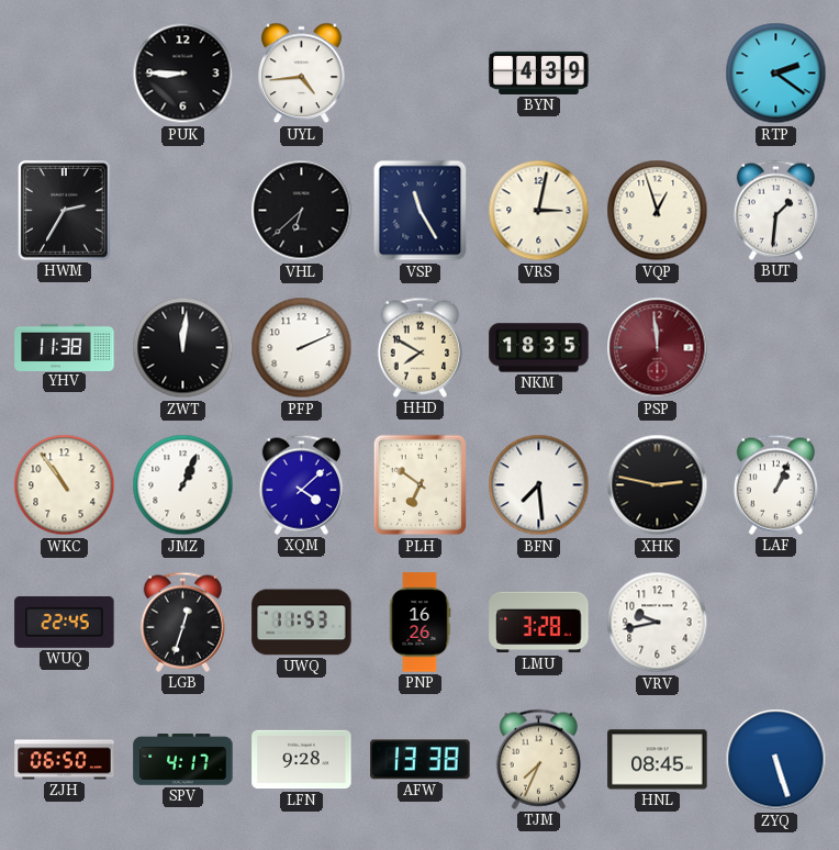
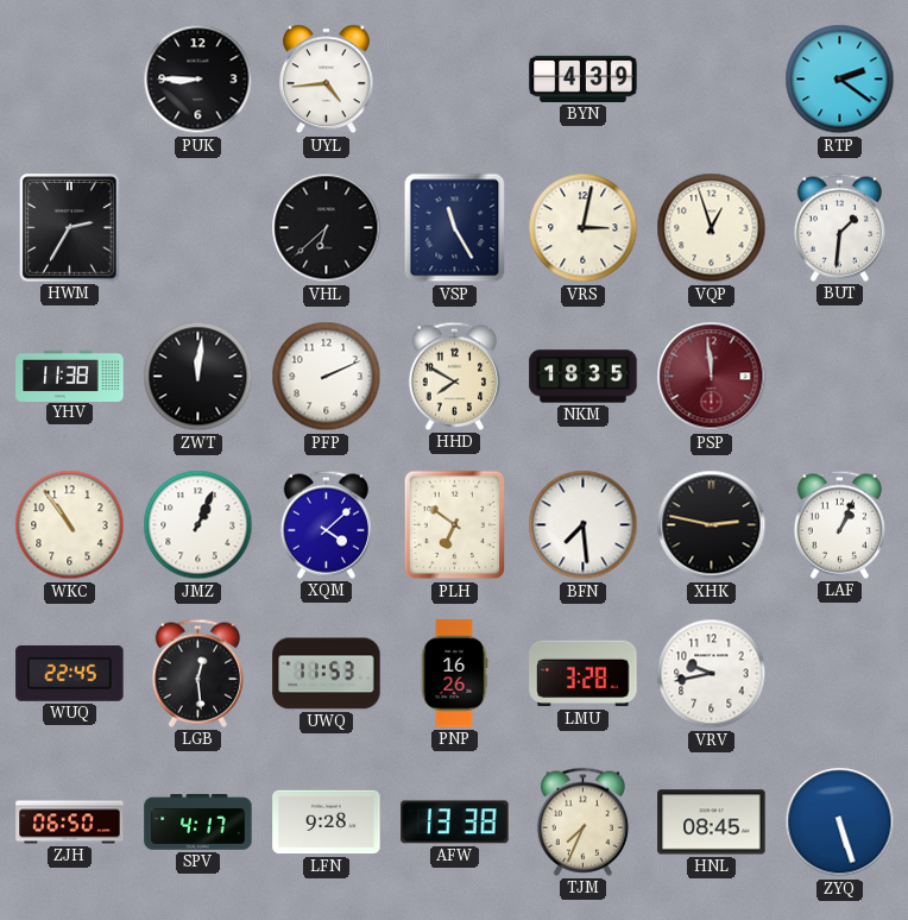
LGB: 12:33 -> 12:29 (197, 673)
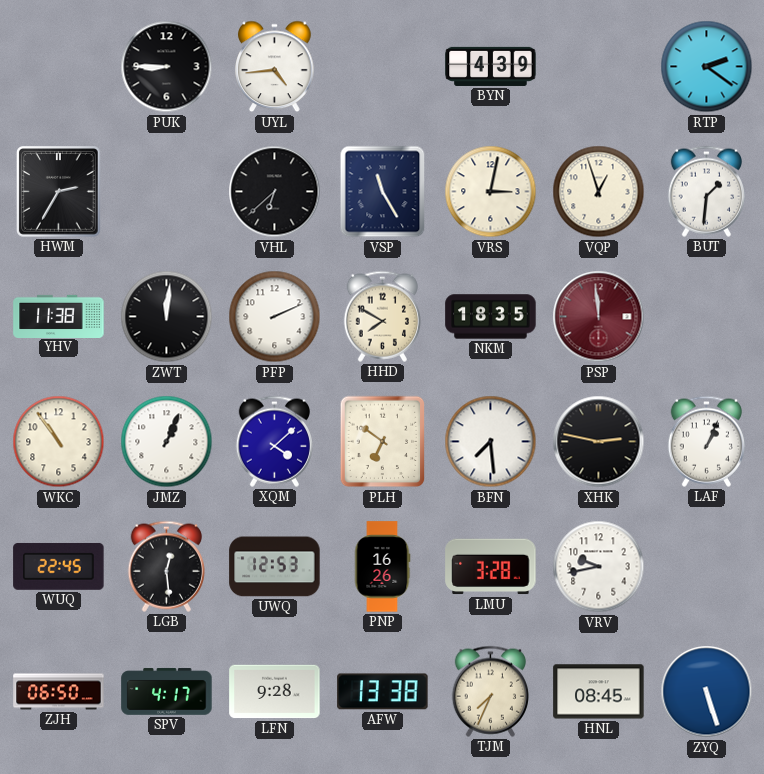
UWQ: 11:53 -> 12:53 (275, 567)
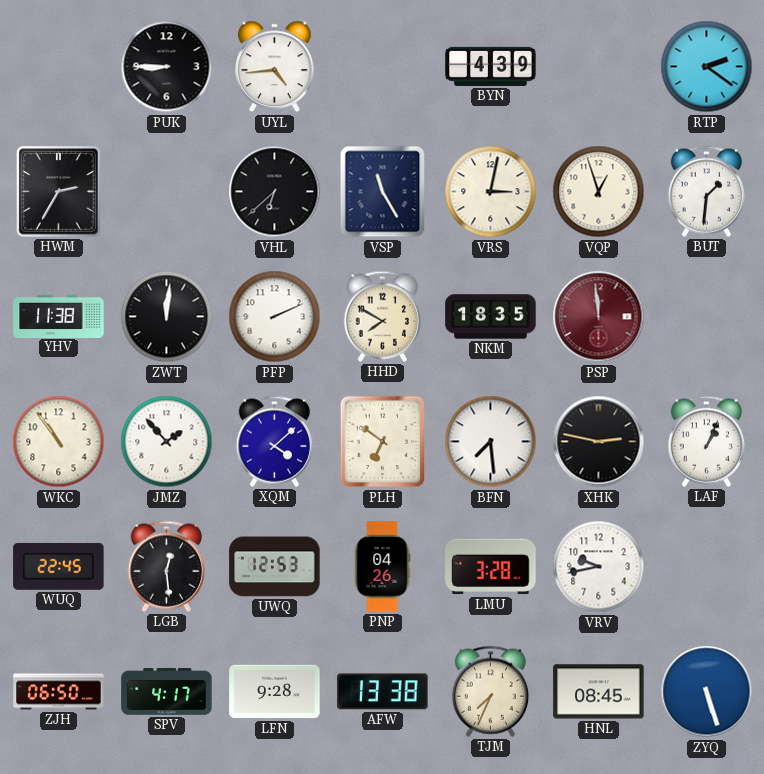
JMZ: 1:04 -> 1:53 (167, 442)
PNP: 16:26 -> 04:26 (382, 567)
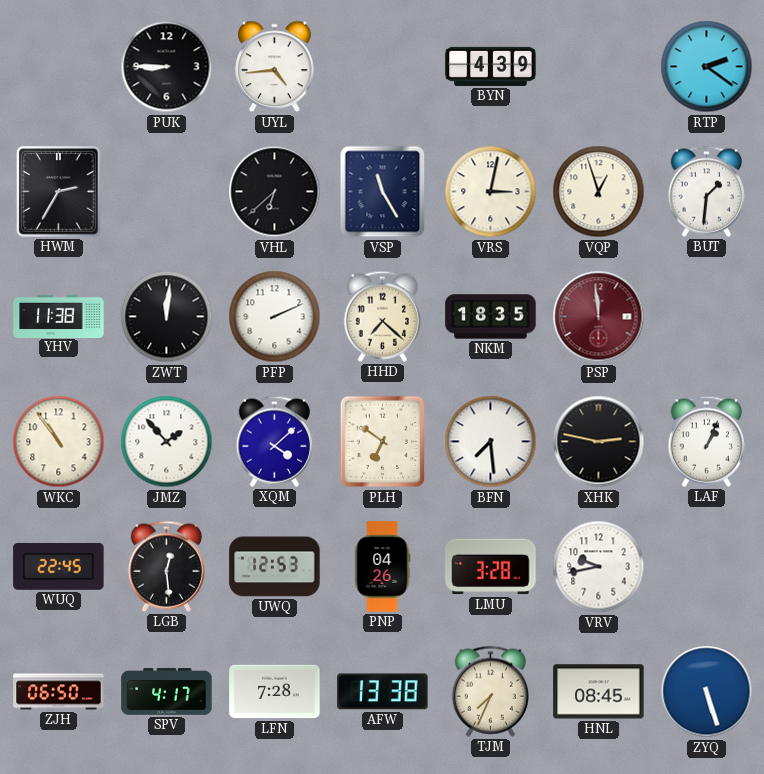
HHD: 7:50 -> 7:22 (382, 316)
LFN: 9:28 -> 7:28 (275, 692)
